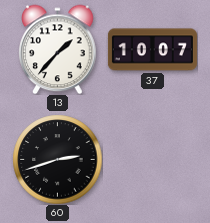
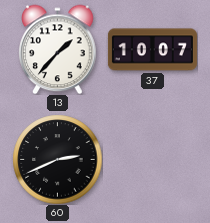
60: 2:42 -> 2:41 (57, 159)
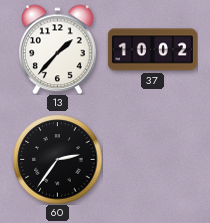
37: 10:07 -> 10:02 (152, 50)
60: 2:41 -> 2:36 (57, 159)
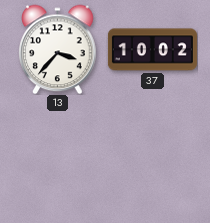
13: 1:37 -> 3:37 (58, 49)
60: 2:36 -> none (57, 159)
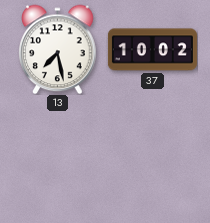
13: 3:37 -> 7:28 (58, 49)
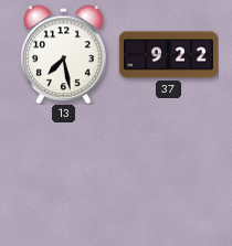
37: 10:02 -> 9:22 (168, 55)
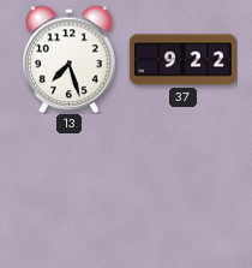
13: 7:28 -> 7:27 (70, 59)
